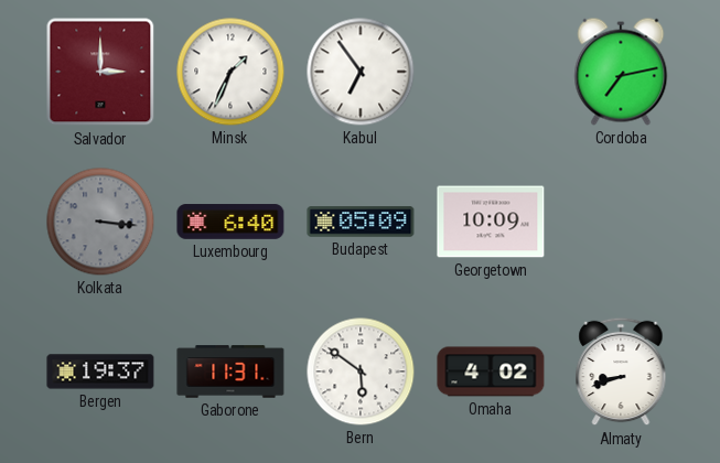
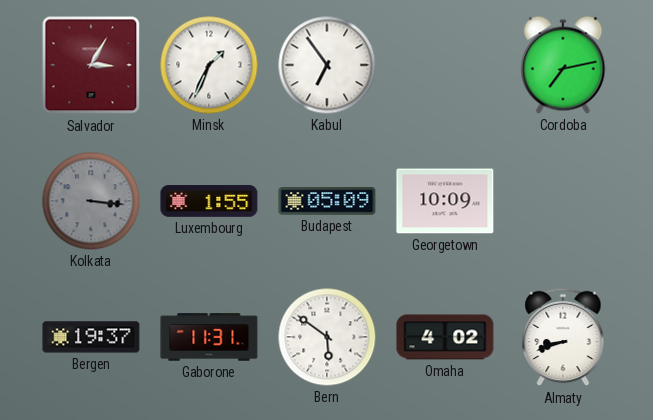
Salvador: 3:00 -> 3:05 (91, 65)
Luxembourg: 6:40 -> 1:55 (209, 201)
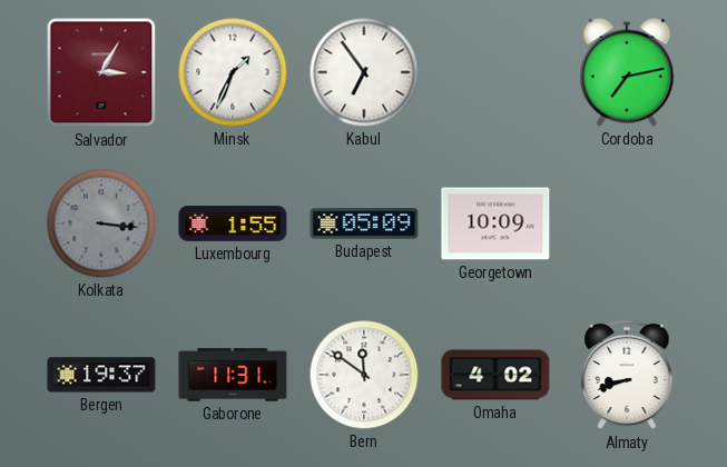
Bern: 5:51 -> 11:51 (364, 375)
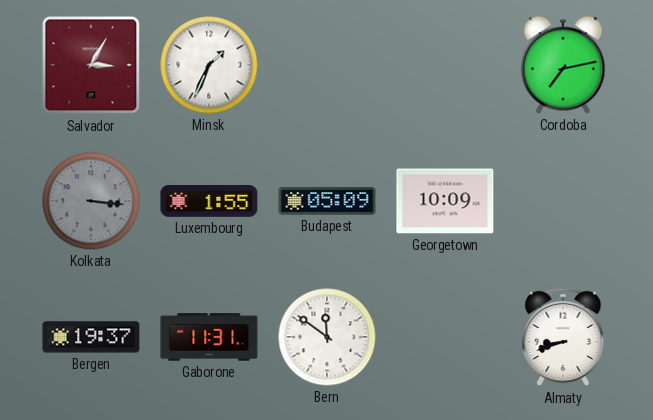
Kabul: 6:54 -> none (364, 72)
Omaha: 4:02 -> none (495, 375)
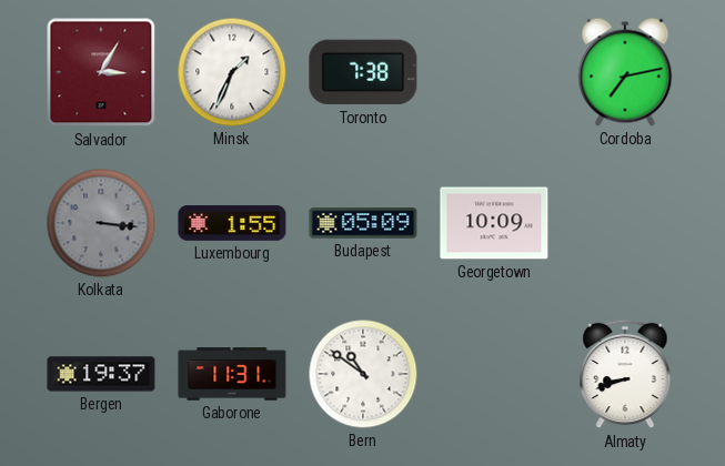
Toronto: none -> 7:38 (363, 72)
Bern: 11:51 -> 10:51 (363, 374)
